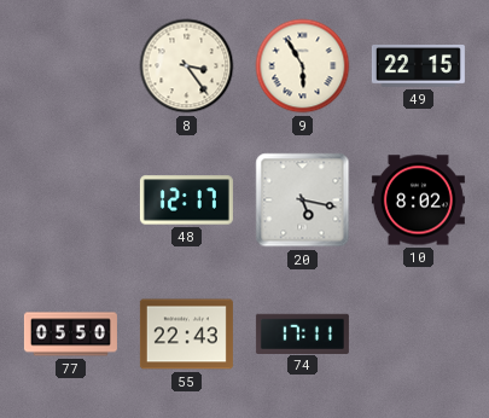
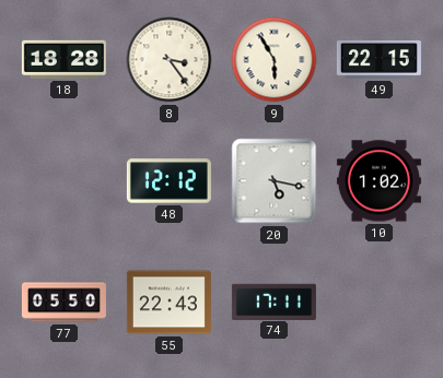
18: none -> 18:28 (63, 59)
48: 12:17 -> 12:12 (168, 181)
10: 8:02 -> 1:02 (378, 181)
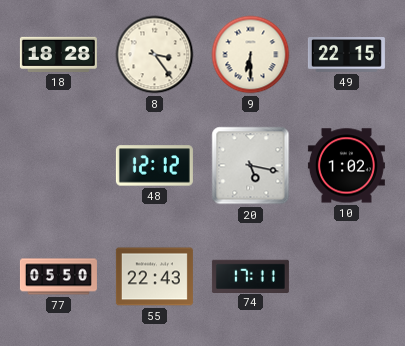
9: 5:55 -> 6:30 (251, 55)
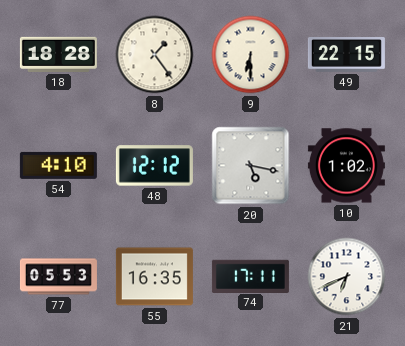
8: 3:24 -> 1:24 (155, 55)
54: none -> 4:10 (58, 165)
77: 05:50 -> 05:53 (58, 277)
55: 22:43 -> 16:35 (154, 277)
21: none -> 6:41 (347, 277)
